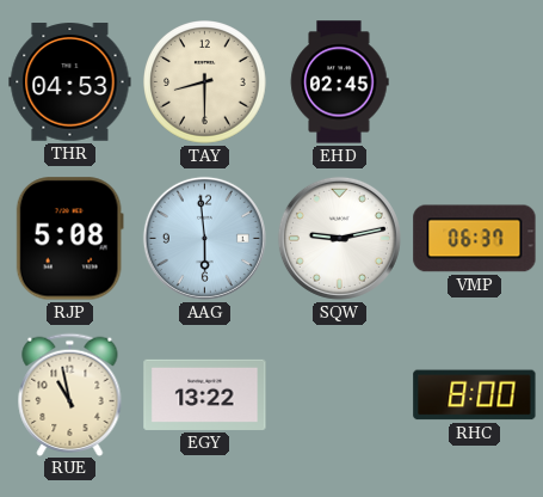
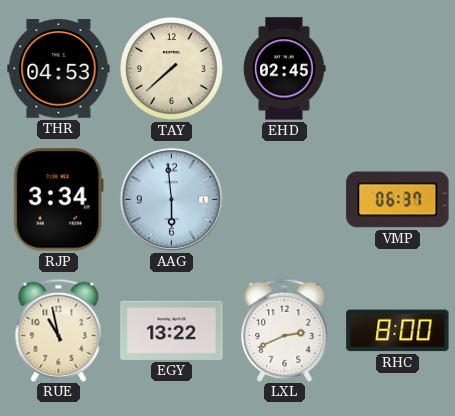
TAY: 8:30 -> 7:38 (172, 69)
RJP: 5:08 -> 3:34 (58, 200)
SQW: 9:13 -> none (339, 238)
LXL: none -> 2:41 (285, 330)
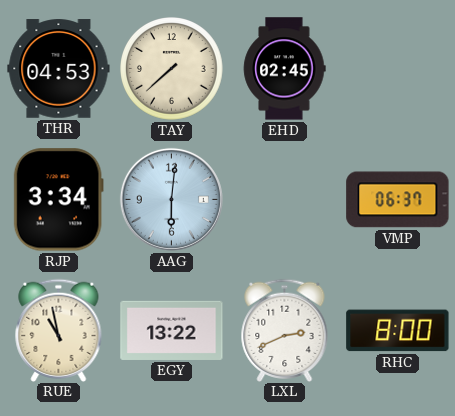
AAG: 5:59 -> 6:01 (171, 199)
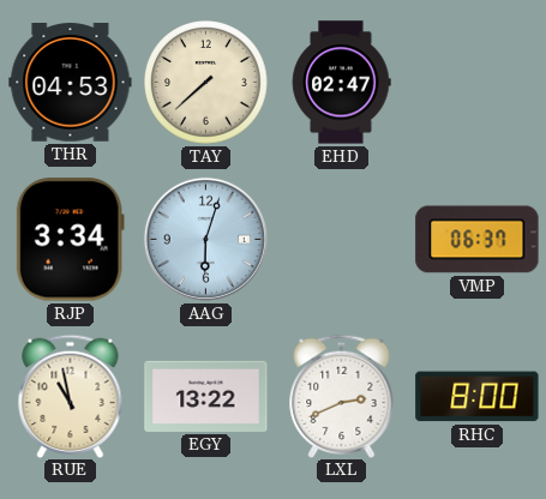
EHD: 02:45 -> 02:47 (341, 83)
AAG: 6:01 -> 6:03 (205, 239)
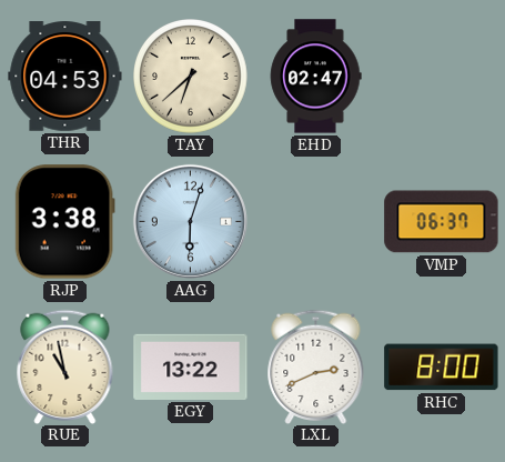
TAY: 7:38 -> 6:38 (191, 77)
RJP: 3:34 -> 3:38 (64, 222)
